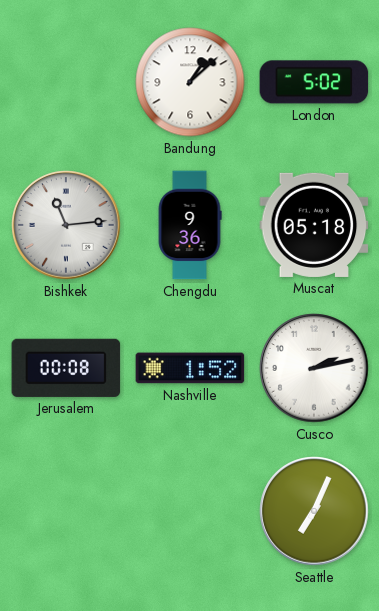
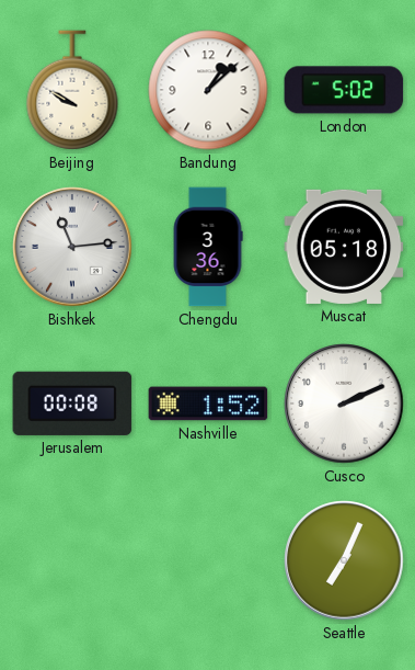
Beijing: none -> 9:50 (72, 90)
Chengdu: 9:36 -> 3:36 (208, 247)
Cusco: 2:13 -> 2:11 (344, 404)
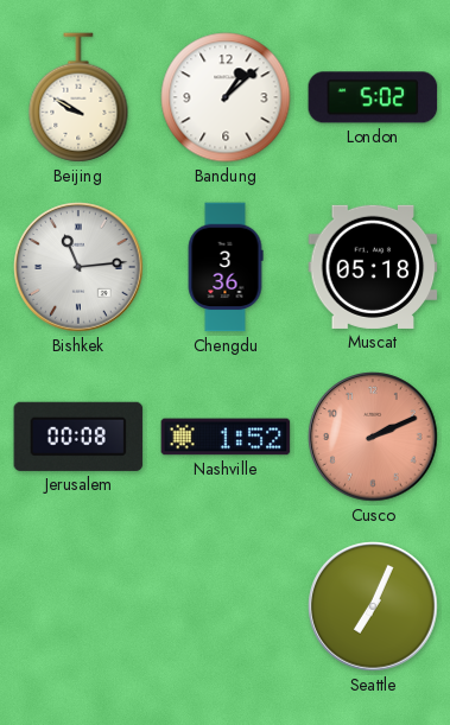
Cusco dial: white -> salmon (373, 437)
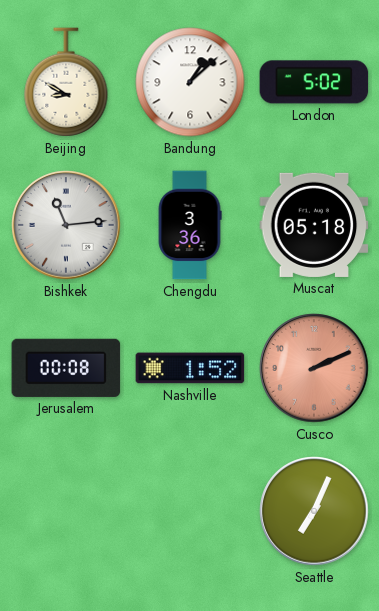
Beijing: 9:50 -> 8:50 (66, 82)
